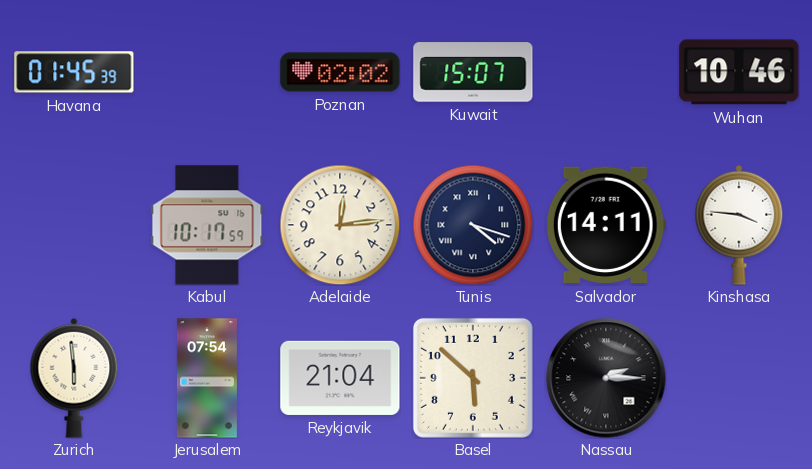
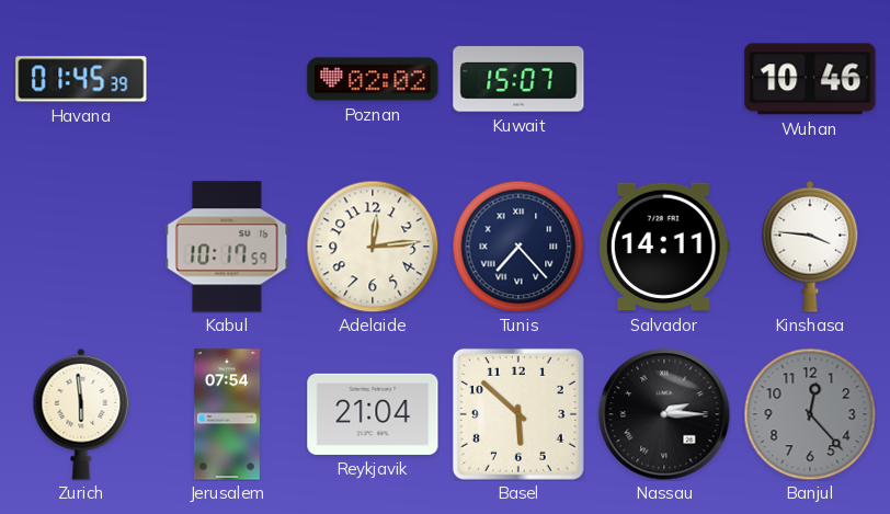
Tunis: 4:18 -> 7:23 (518, 247)
Banjul: none -> 12:23 (810, 414)
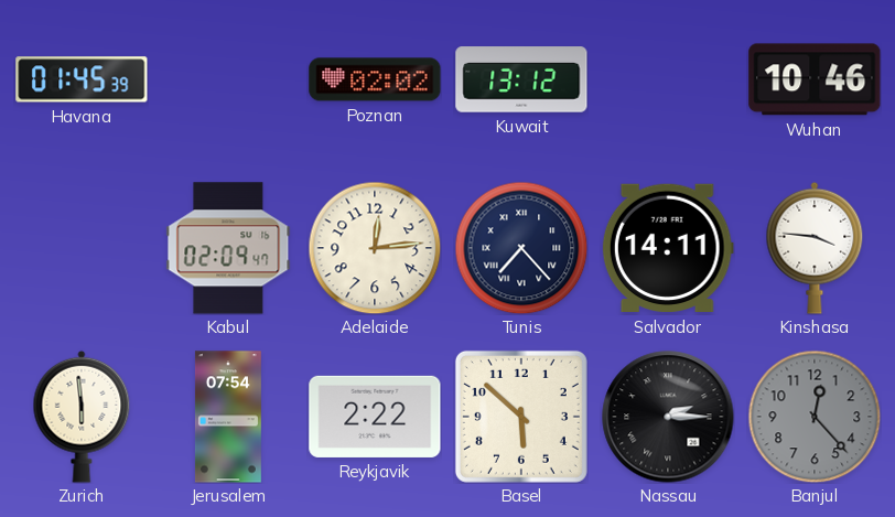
Kuwait: 15:07 -> 13:12 (521, 79)
Kabul: 10:17 -> 02:09 (228, 248)
Reykjavik: 21:04 -> 2:22 (375, 417)
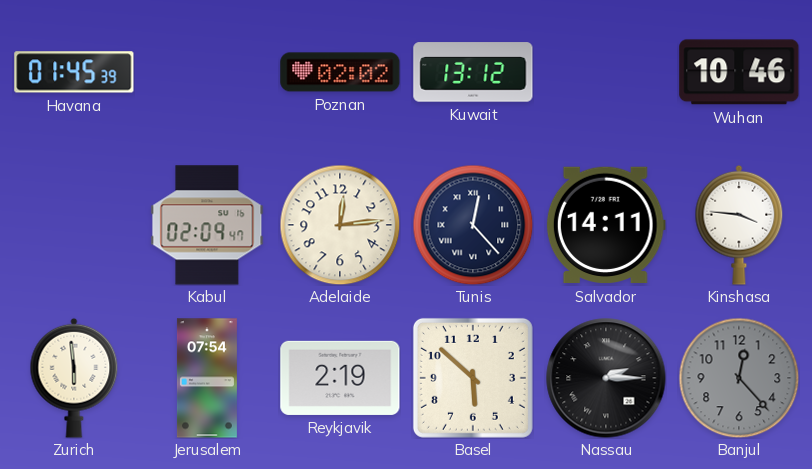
Tunis: 7:23 -> 12:23 (473, 225)
Reykjavik: 2:22 -> 2:19 (340, 378)
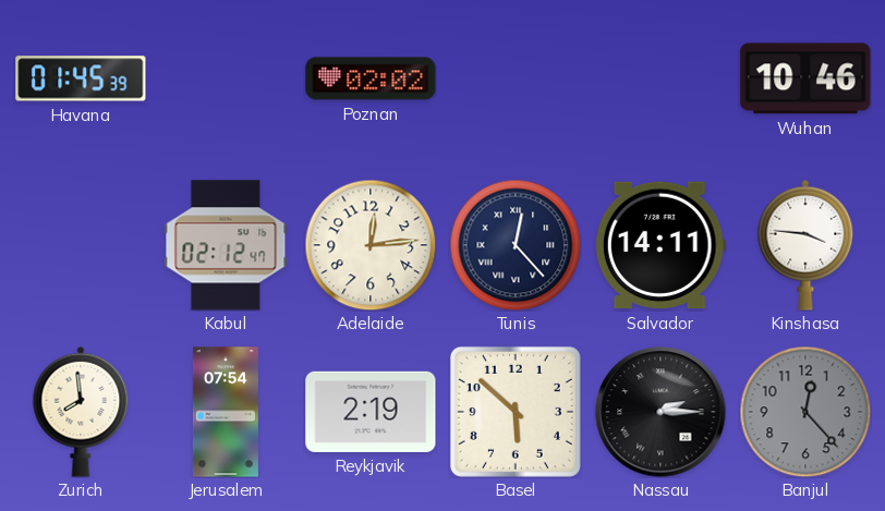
Kuwait: 13:12 -> none (473, 72)
Kabul: 02:09 -> 02:12 (226, 245)
Zurich: 5:59 -> 7:59 (81, 412)
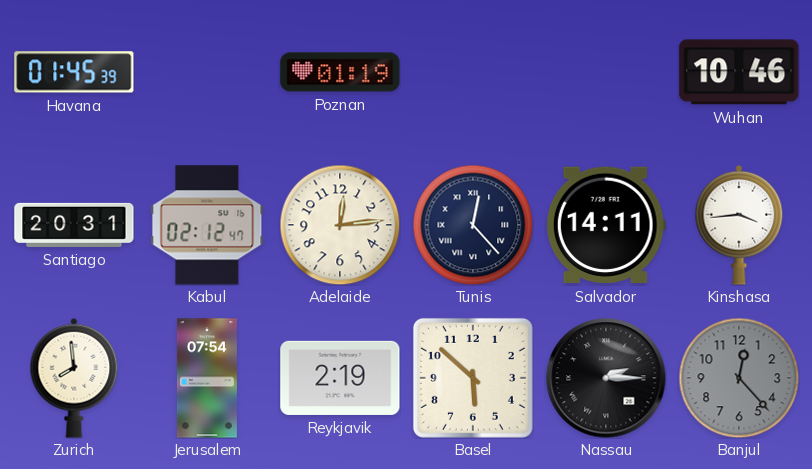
Poznan: 02:02 -> 01:19 (340, 72)
Santiago: none -> 20:31 (74, 225)
Kinshasa: 3:46 -> 3:44 (739, 225)
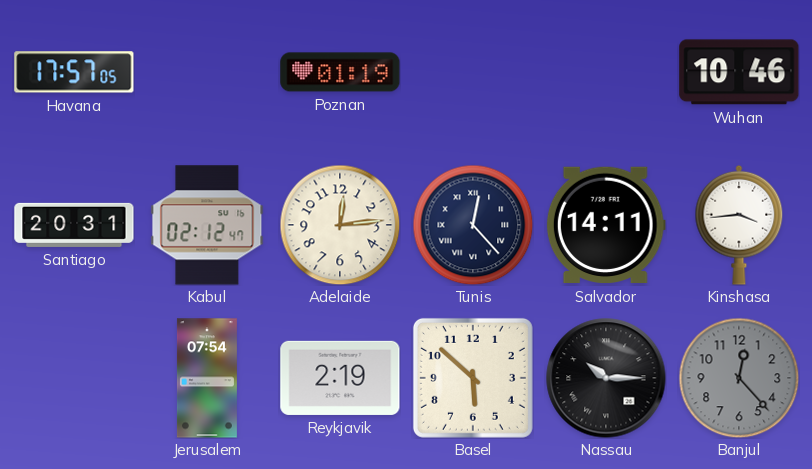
Havana: 01:45 -> 17:57 (74, 72)
Zurich: 7:59 -> none (74, 378)
Nassau: 2:15 -> 10:15 (606, 378)
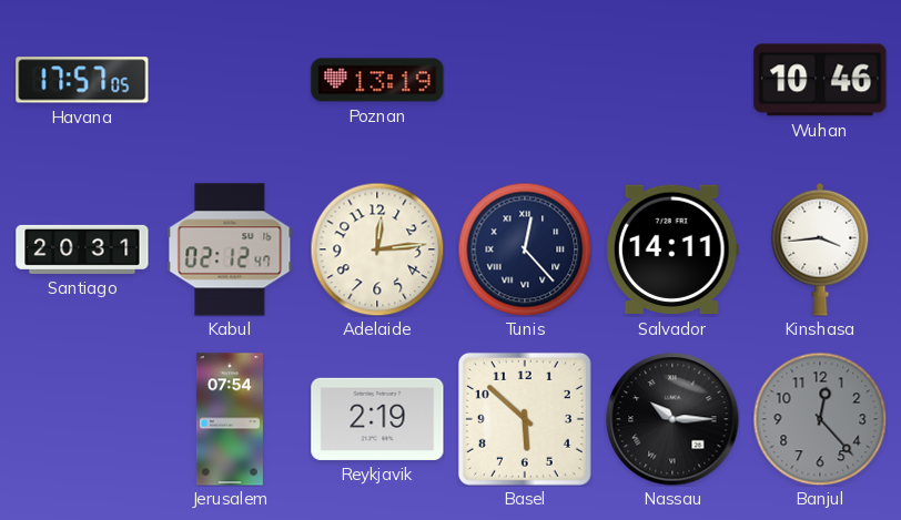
Poznan: 01:19 -> 13:19 (377, 80)
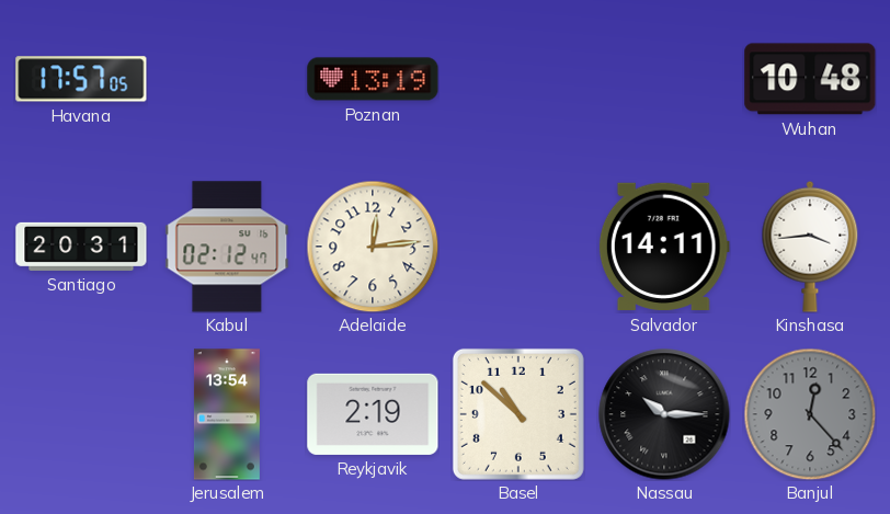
Wuhan: 10:46 -> 10:48 (810, 79)
Tunis: 12:23 -> none (525, 249)
Jerusalem: 07:54 -> 13:54 (227, 414)
Basel: 5:52 -> 10:52 (518, 414)
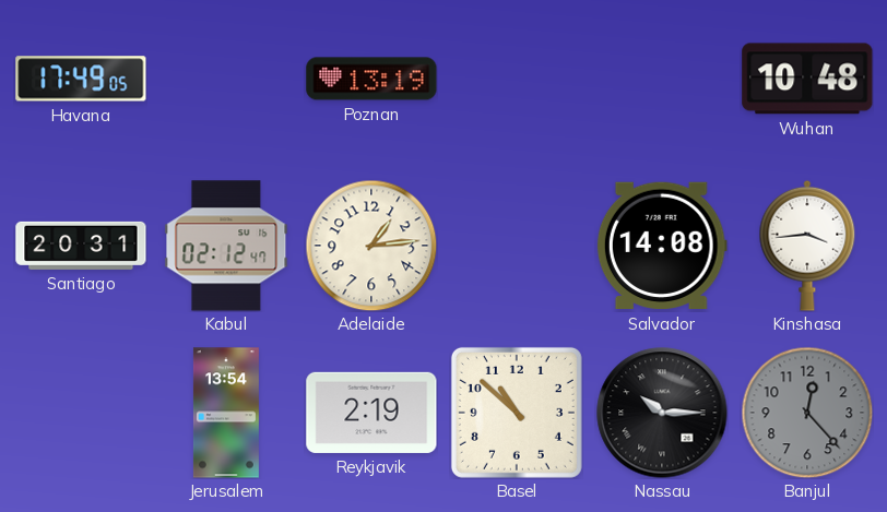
Havana: 17:57 -> 17:49 (81, 79)
Adelaide: 12:14 -> 1:14 (371, 246)
Salvador: 14:11 -> 14:08 (662, 246)
